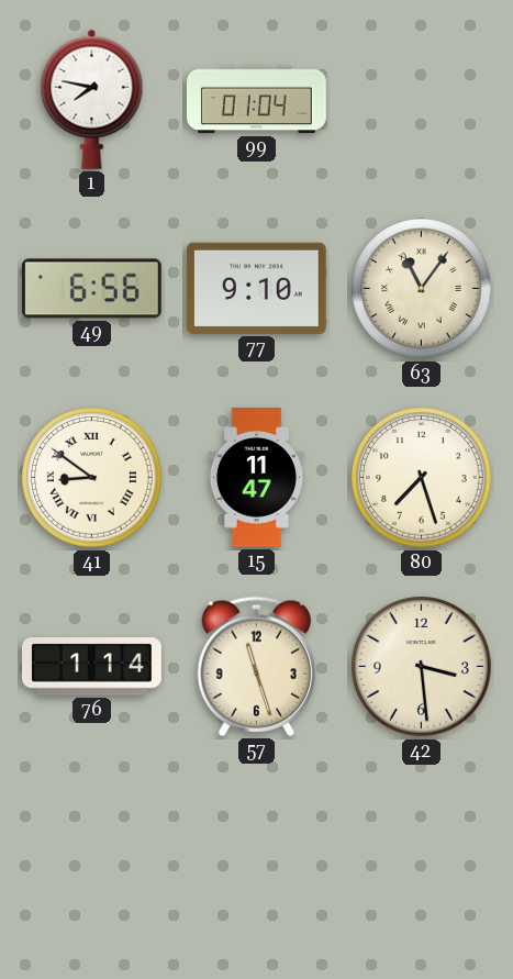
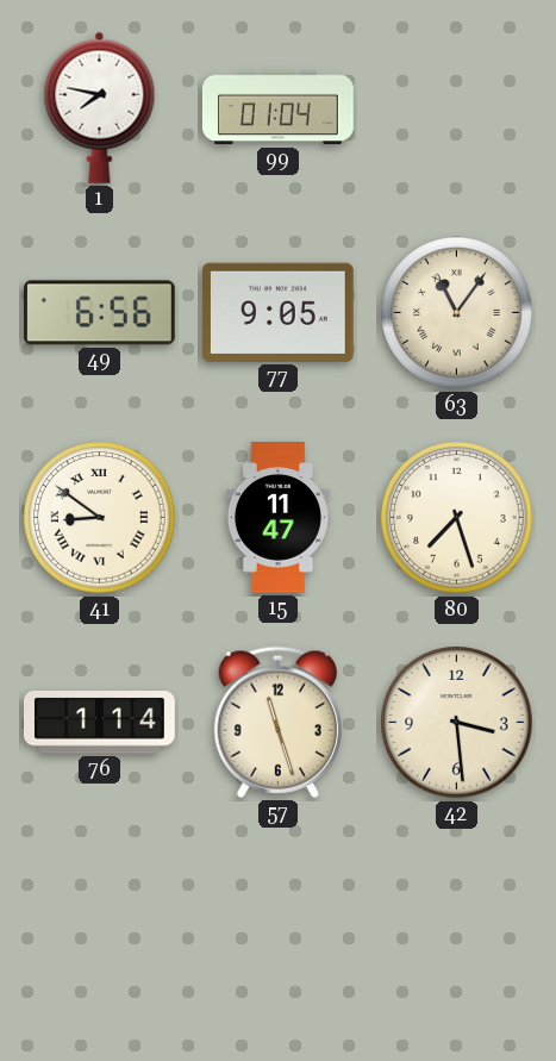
77: 9:10 -> 9:05 (277, 312)
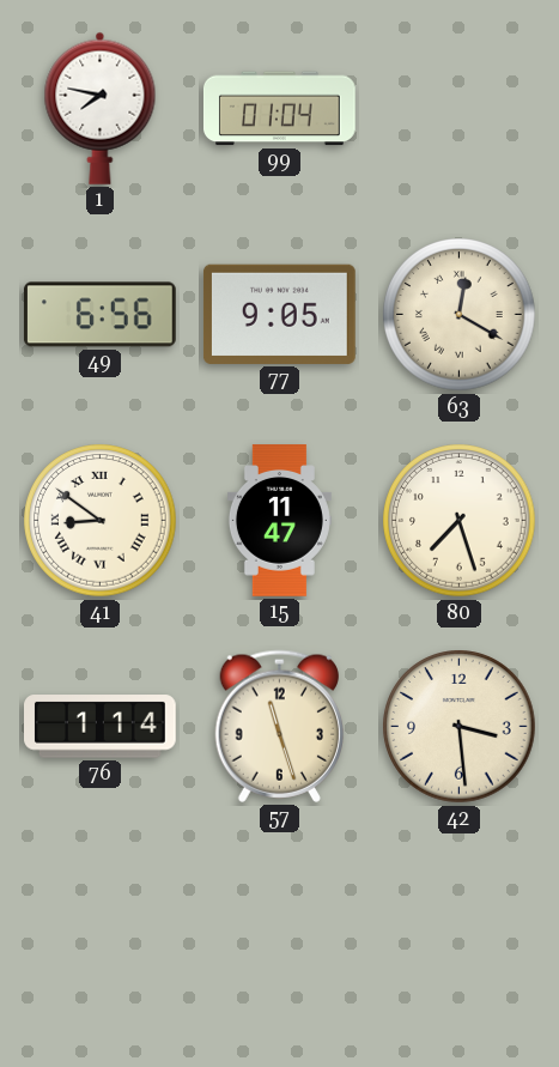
63: 11:06 -> 12:20 (460, 315)
